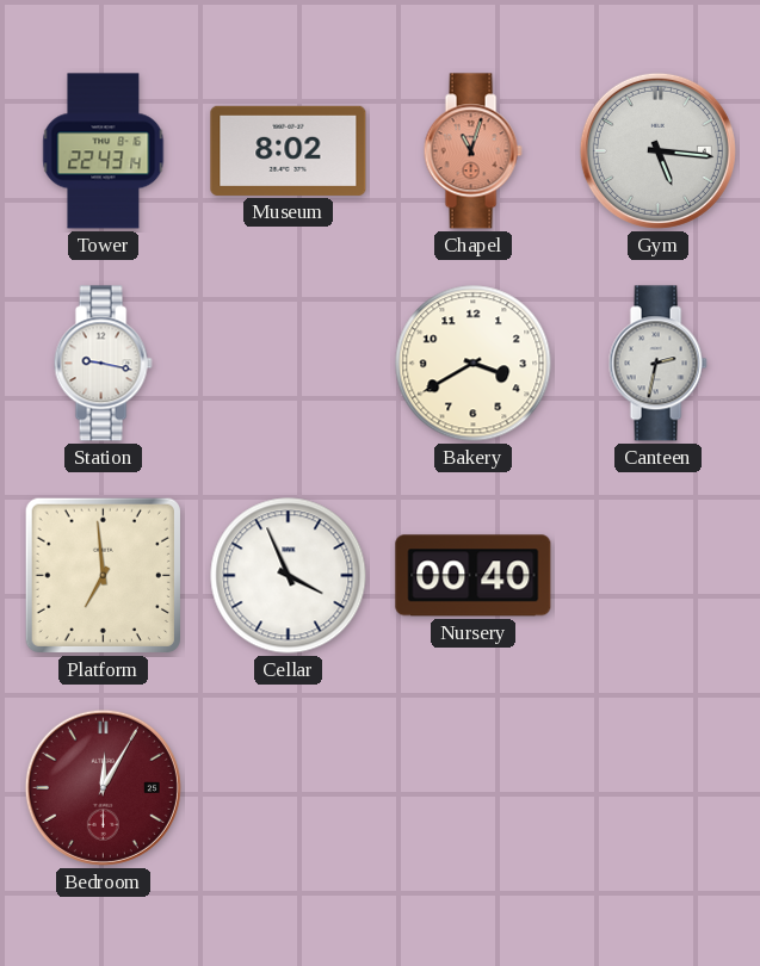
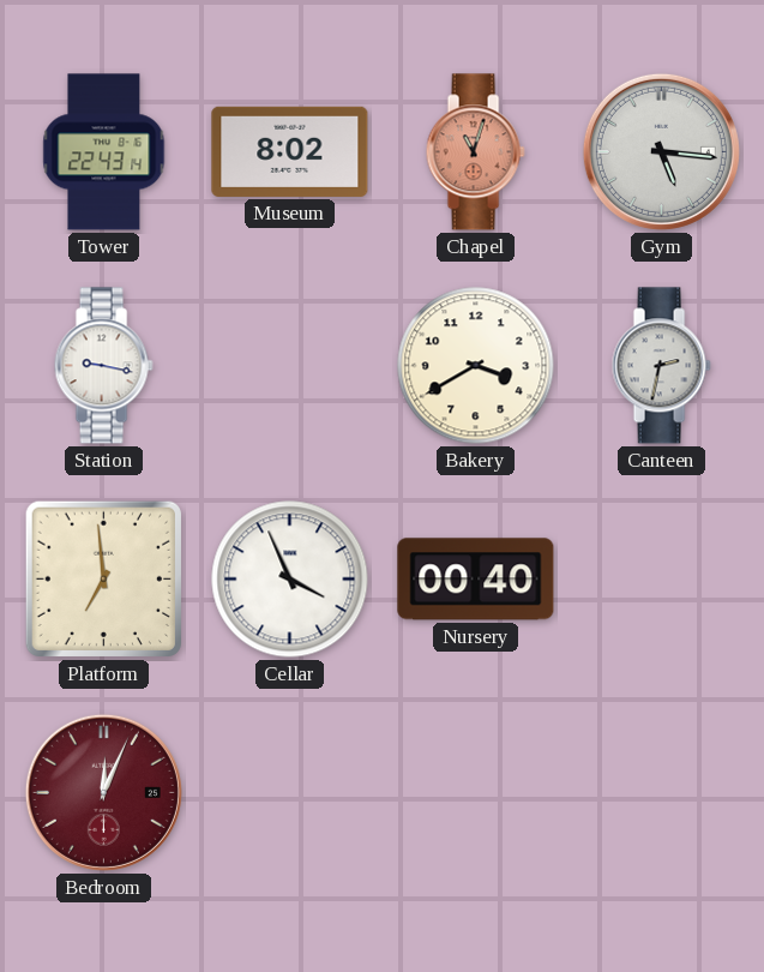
Bedroom: 12:05 -> 12:04 (103, 792)
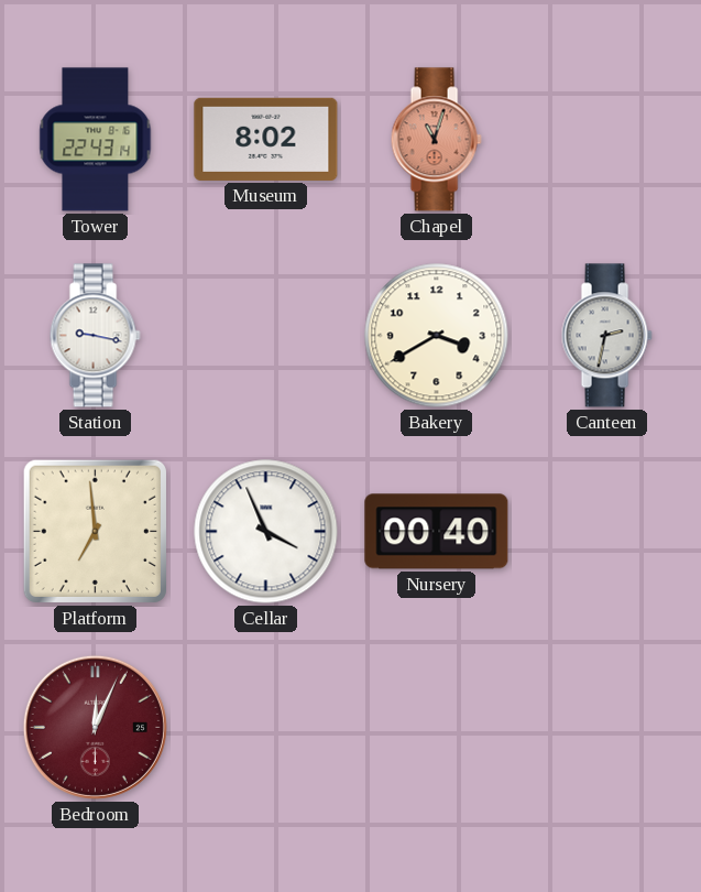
Gym: 5:16 -> none (661, 151)
